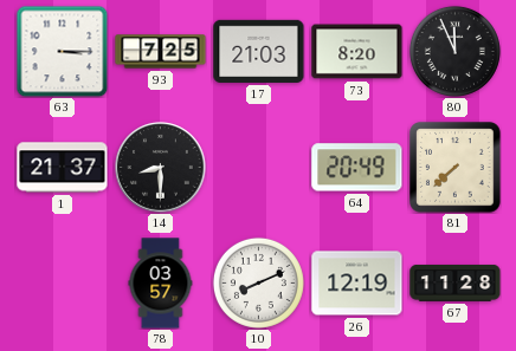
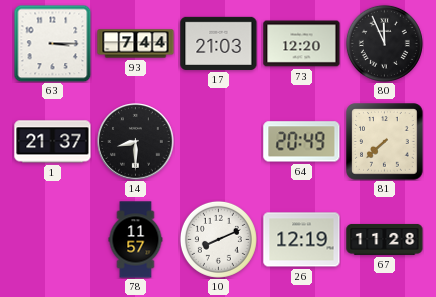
93: 7:25 -> 7:44 (136, 44)
73: 8:20 -> 12:20 (302, 44)
78: 03:57 -> 11:57 (136, 240)
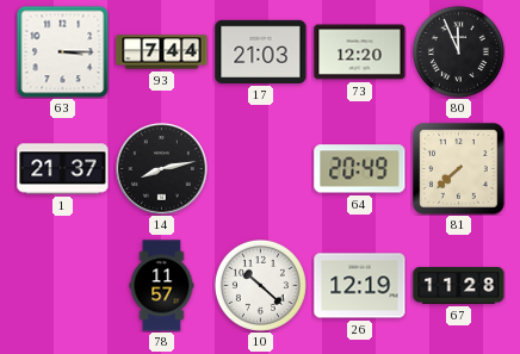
14: 8:30 -> 8:13 (162, 169)
10: 8:11 -> 10:22 (260, 285)
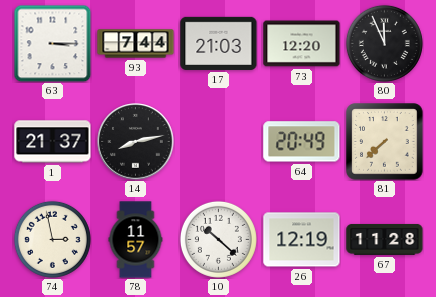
74: none -> 2:58 (52, 239)
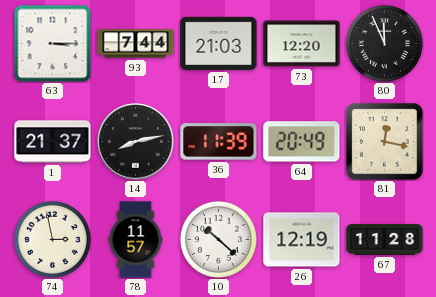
36: none -> 11:39 (219, 142)
81: 7:38 -> 12:17 (385, 142)
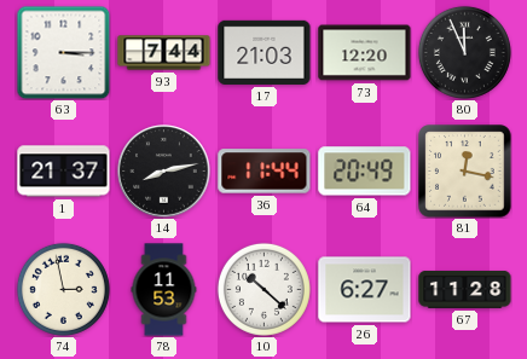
36: 11:39 -> 11:44 (265, 172)
78: 11:57 -> 11:53 (164, 290)
26: 12:19 -> 6:27 (365, 290)
